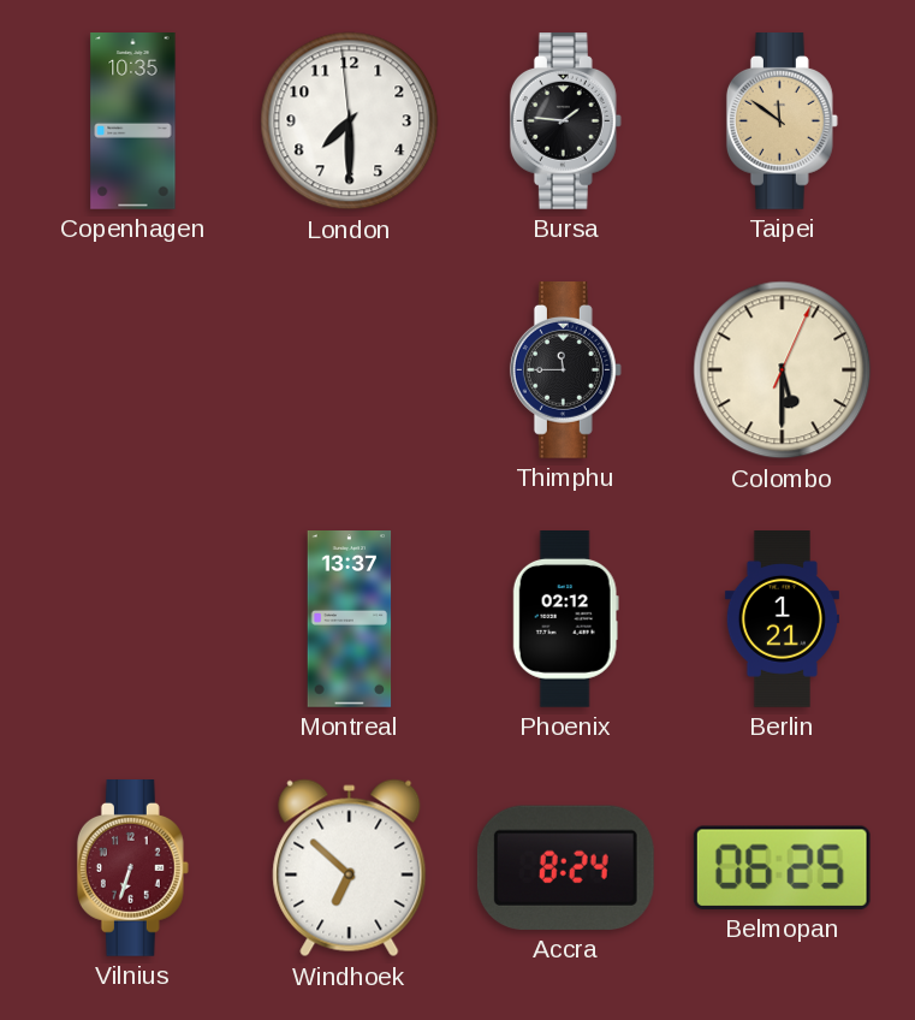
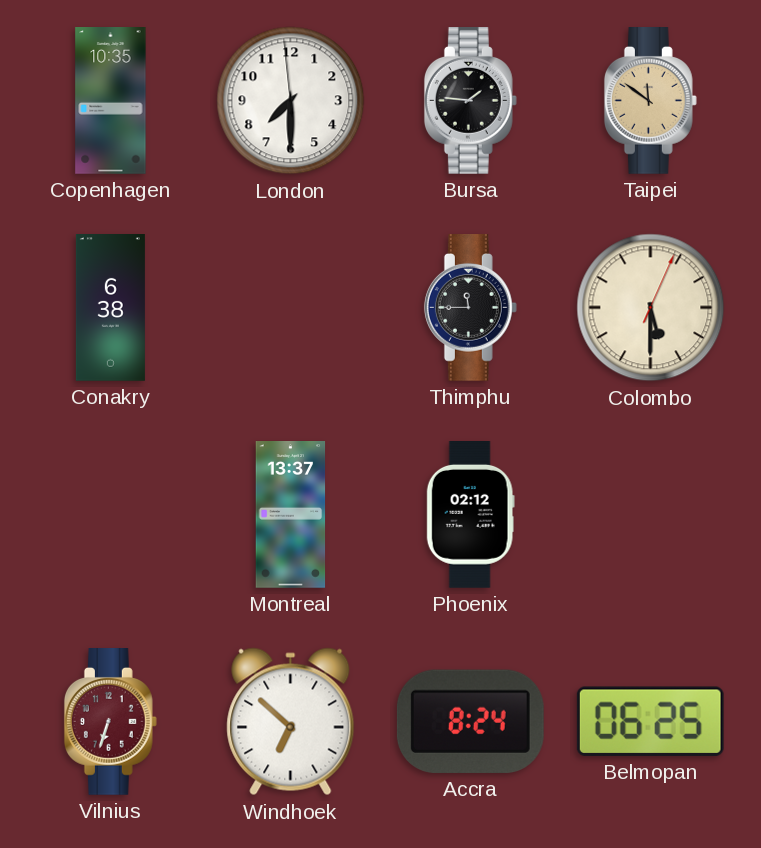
Conakry: none -> 6:38 (110, 308)
Berlin: 1:21 -> none (782, 619)
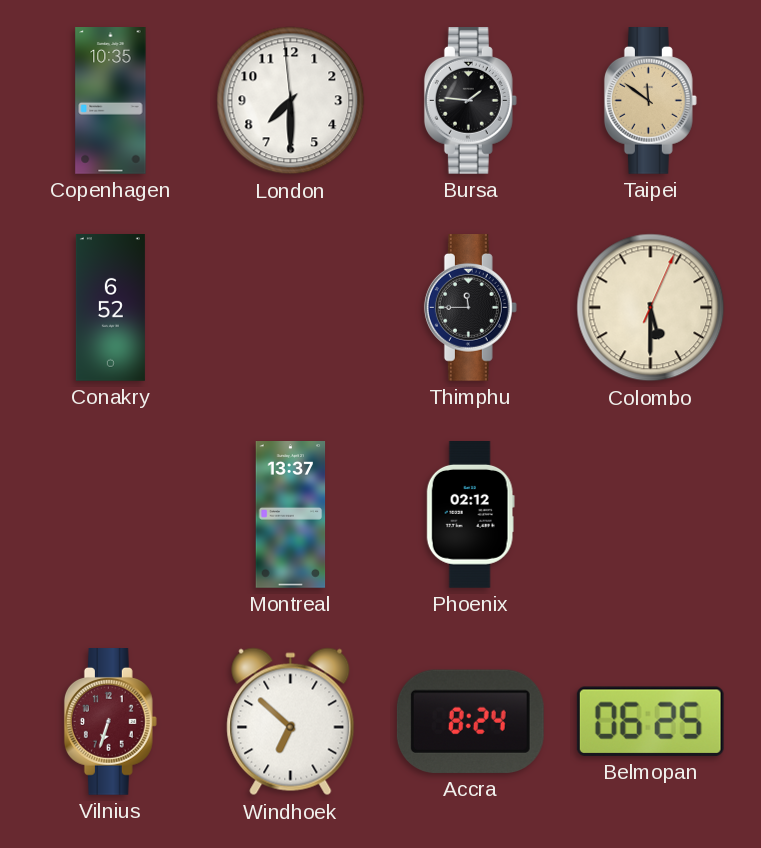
Conakry: 6:38 -> 6:52 (110, 308)
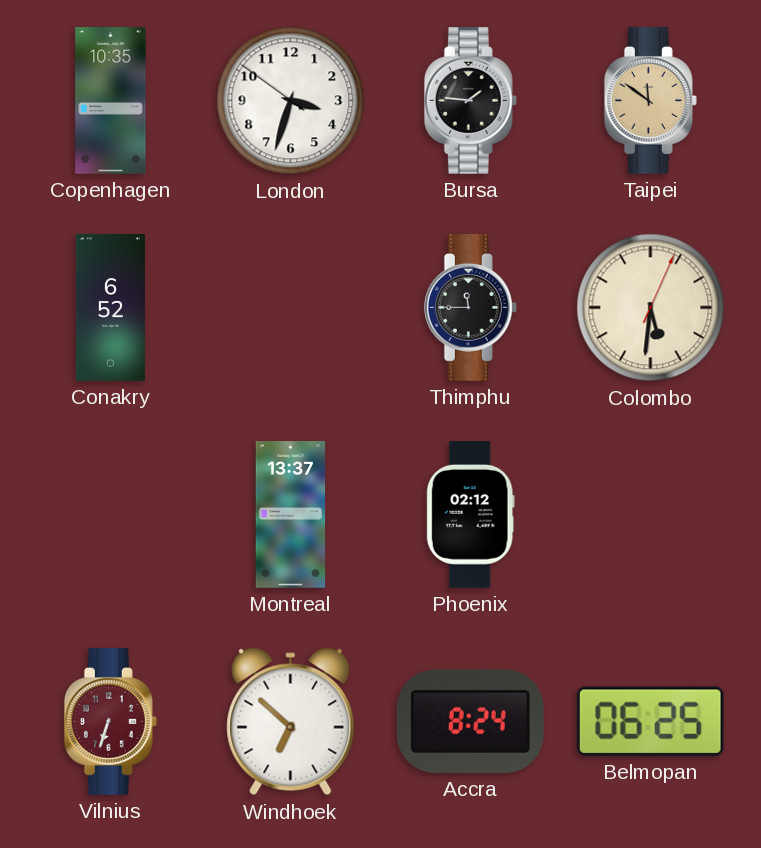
London: 7:29 -> 3:32 (291, 101)
Colombo: 5:30 -> 5:31 (651, 308)
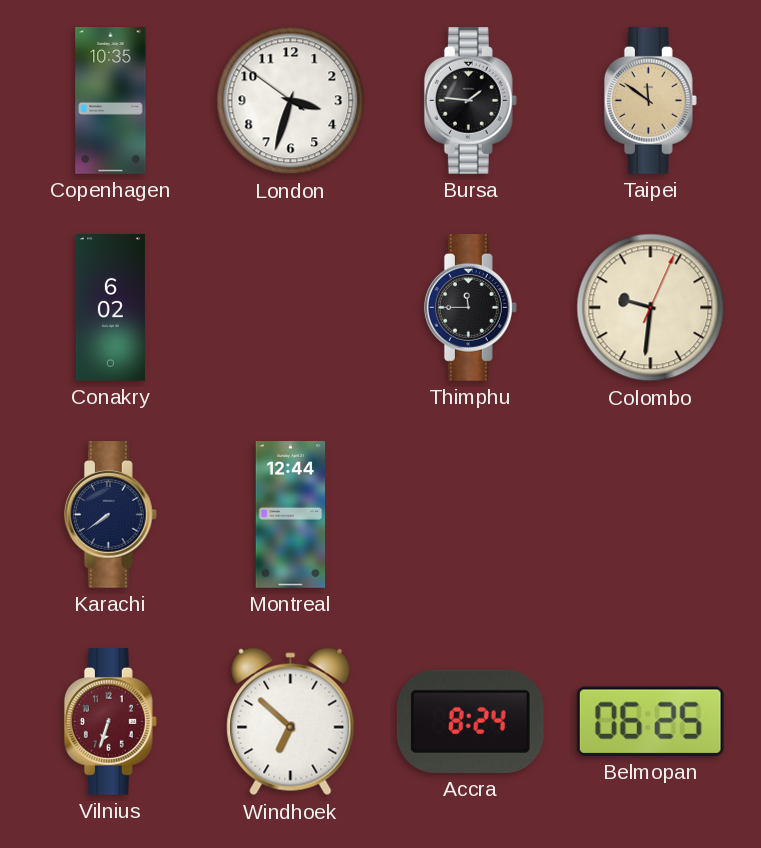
Conakry: 6:52 -> 6:02 (110, 308)
Colombo: 5:31 -> 9:31 (651, 308)
Karachi: none -> 7:39 (110, 515)
Montreal: 13:37 -> 12:44 (291, 515)
Phoenix: 02:12 -> none (470, 515)
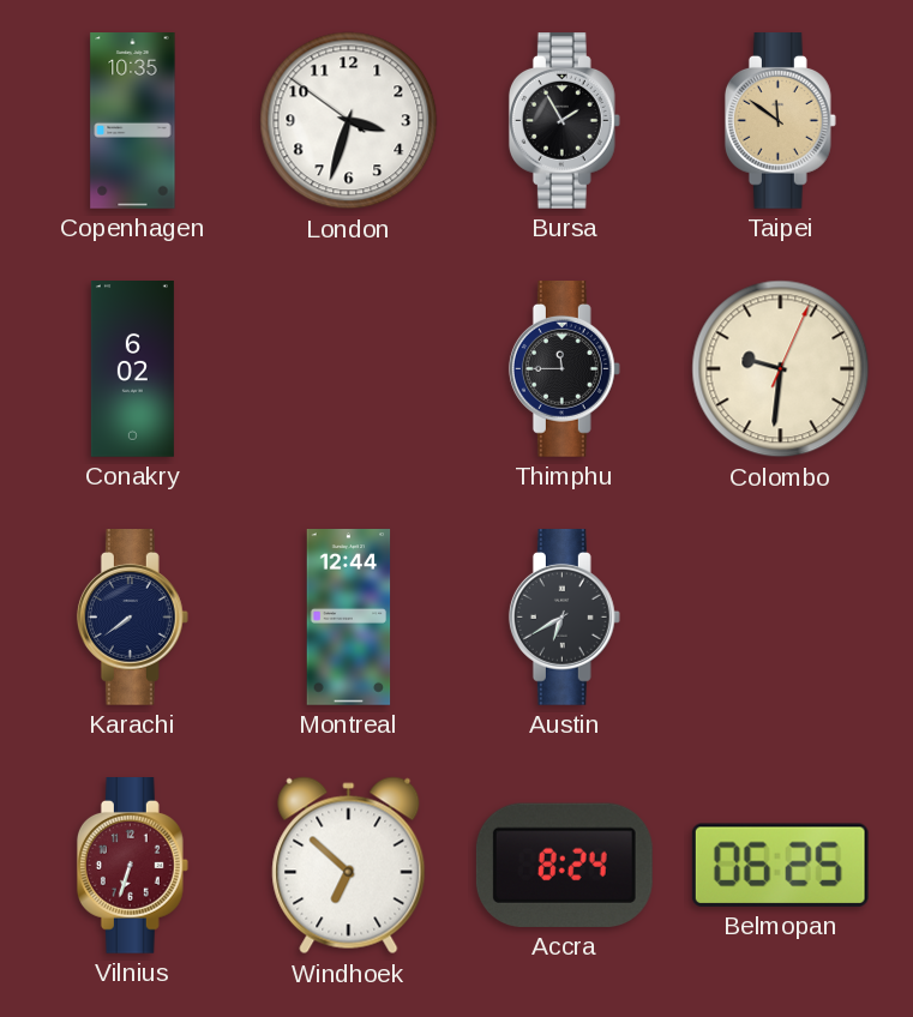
Bursa: 1:46 -> 1:55 (564, 121)
Austin: none -> 6:40 (564, 618)
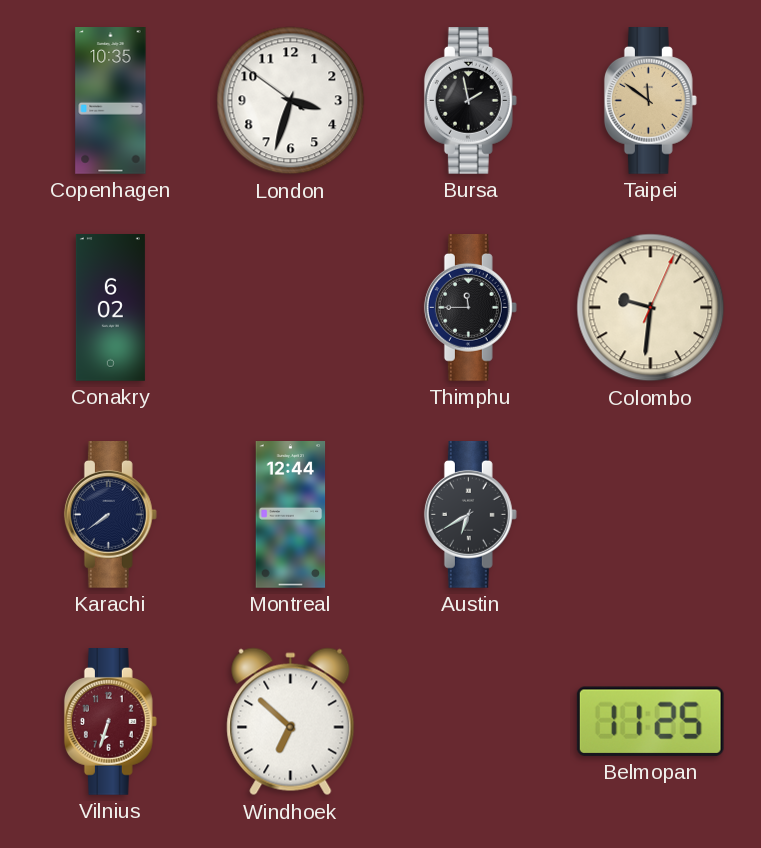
Bursa: 1:55 -> 1:58 (470, 101)
Accra: 8:24 -> none (564, 865)
Belmopan: 06:25 -> 11:25 (650, 721)
